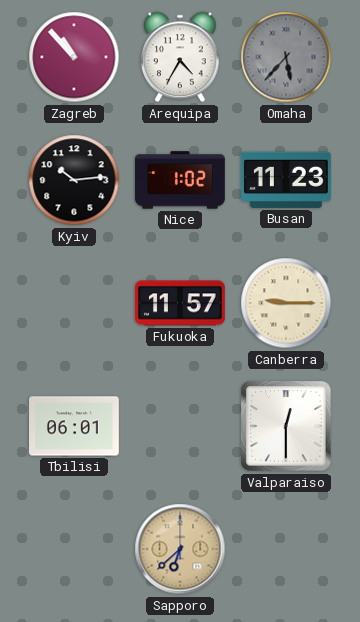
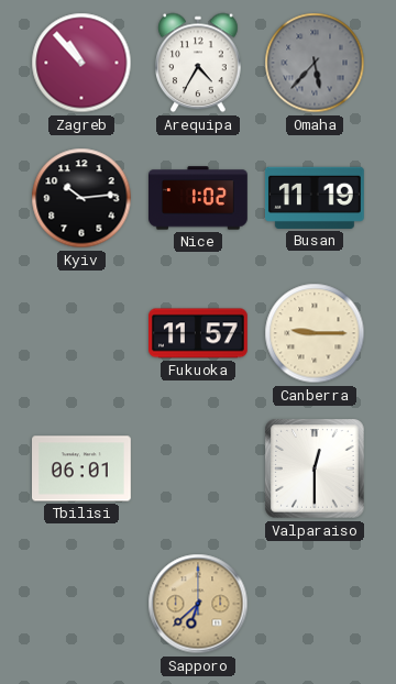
Busan: 11:23 -> 11:19 (315, 198)
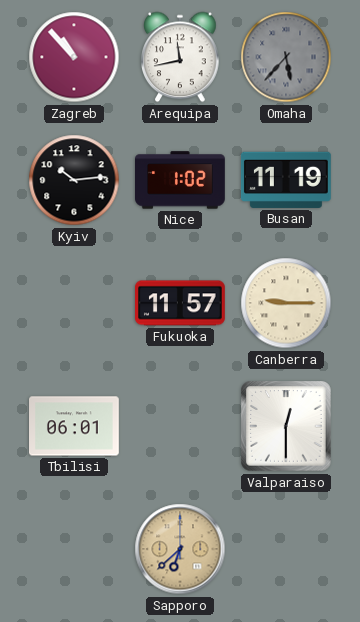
Arequipa: 4:35 -> 11:43 (180, 57)
